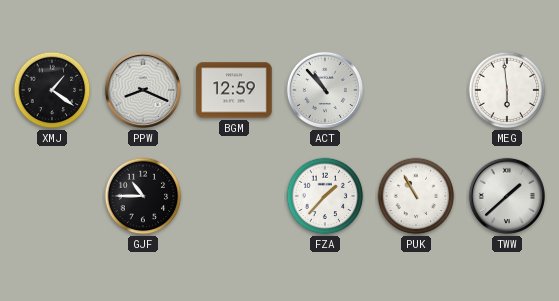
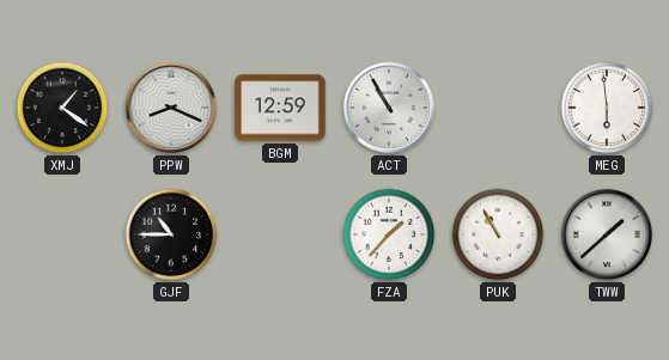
ACT: 10:53 -> 10:55 (389, 108)
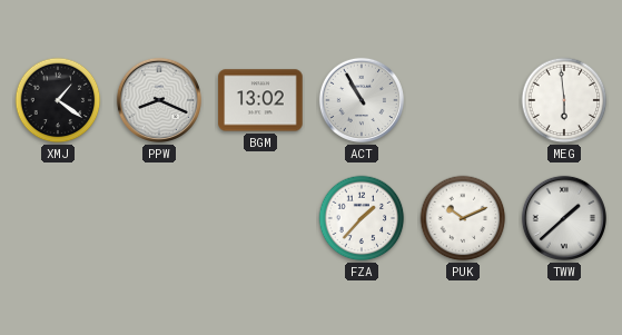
BGM: 12:59 -> 13:02 (260, 100)
GJF: 10:45 -> none (171, 234)
PUK: 10:55 -> 10:11 (463, 218)
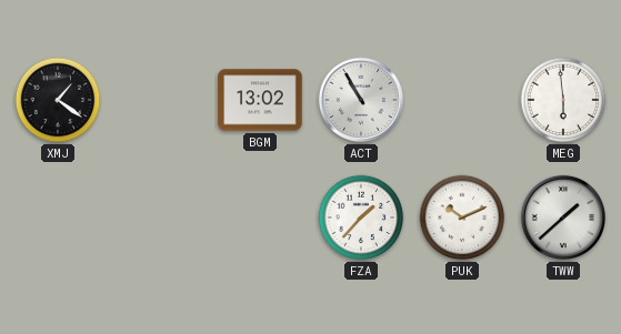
PPW: 8:19 -> none (159, 100)
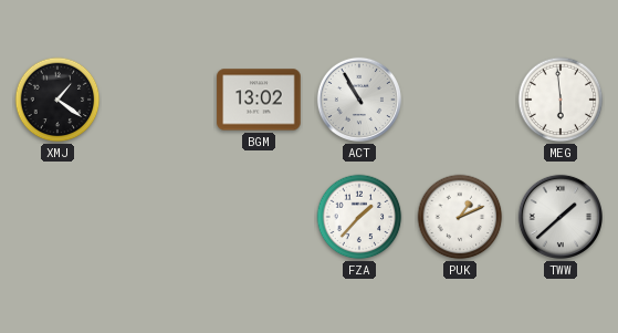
PUK: 10:11 -> 1:11 (460, 217)
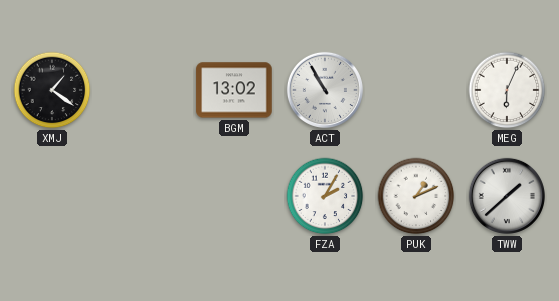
MEG: 5:59 -> 6:04 (507, 90)
FZA: 1:37 -> 2:05 (325, 196)
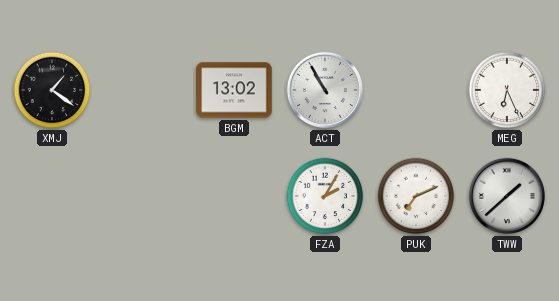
MEG: 6:04 -> 6:26 (507, 90)
PUK: 1:11 -> 7:11 (416, 196)
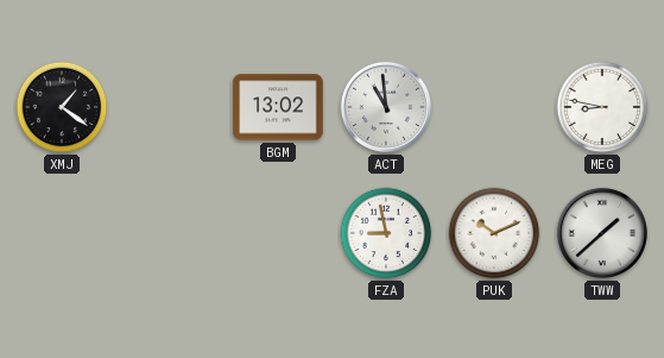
ACT: 10:55 -> 10:59 (386, 107)
MEG: 6:26 -> 8:47 (602, 107)
FZA: 2:05 -> 8:58 (386, 233)
PUK: 7:11 -> 10:11 (494, 233)
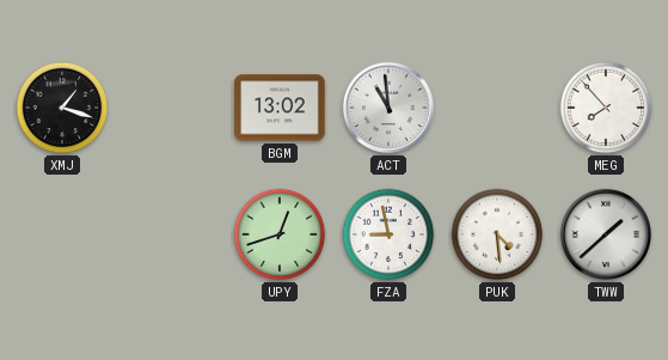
XMJ: 1:21 -> 1:18 (62, 108)
MEG: 8:47 -> 7:53 (606, 108)
UPY: none -> 12:42 (280, 234)
PUK: 10:11 -> 4:29 (497, 234)
